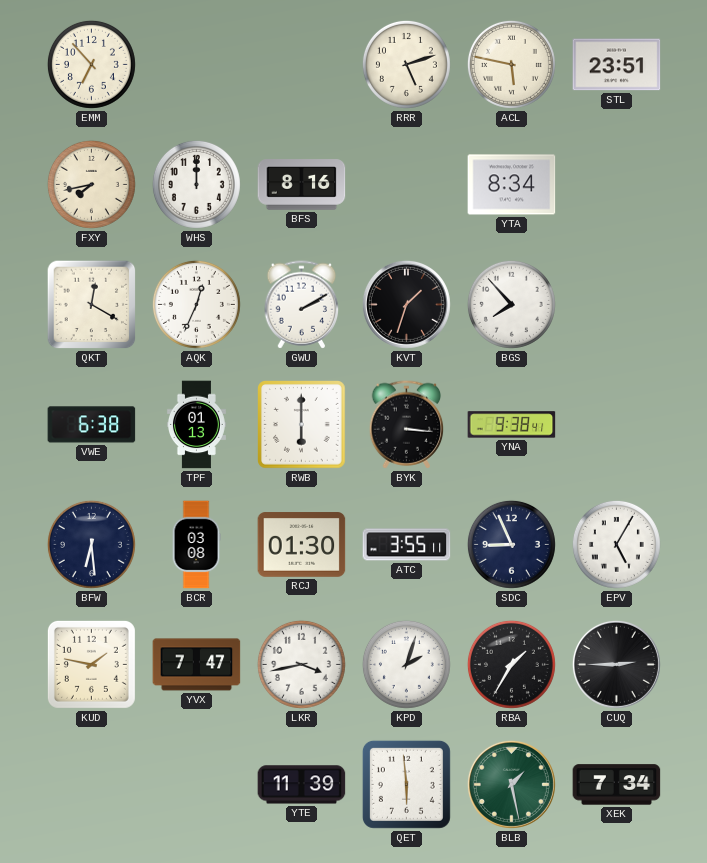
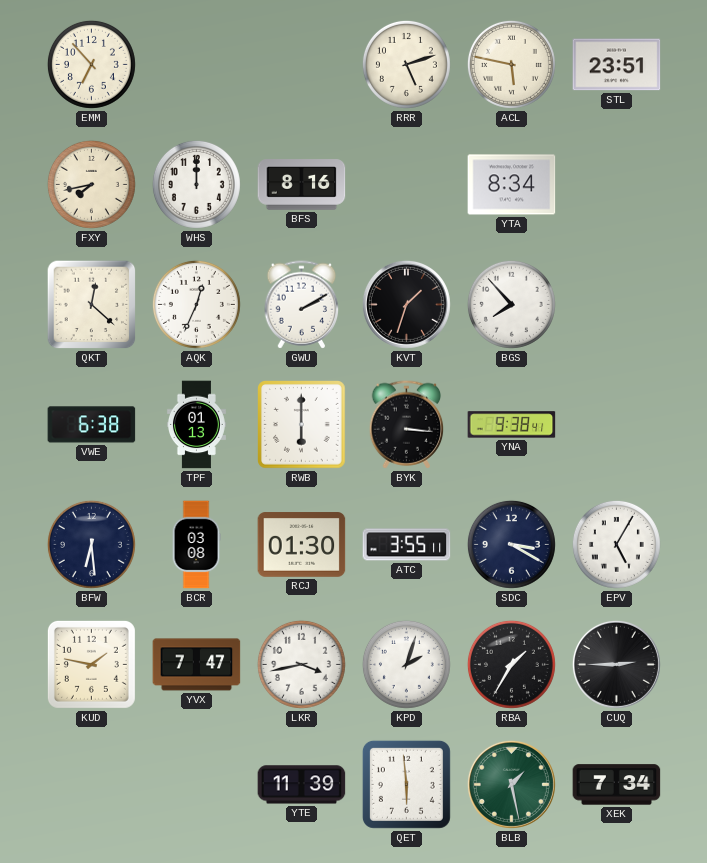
QKT: 12:20 -> 12:22 (92, 305)
SDC: 8:56 -> 3:20 (511, 544)
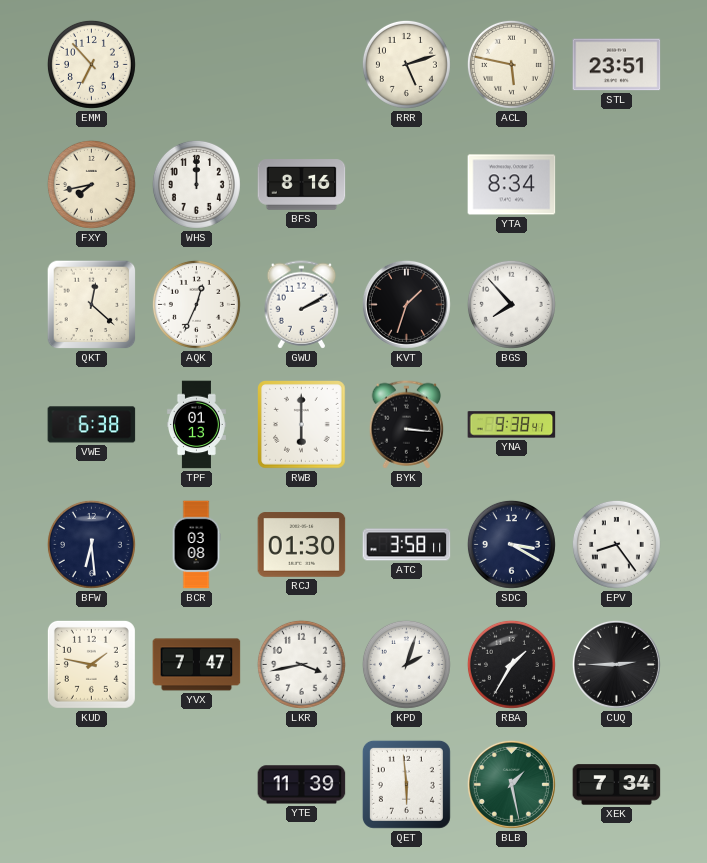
ATC: 3:55 -> 3:58 (407, 545)
EPV: 5:05 -> 8:24 (616, 544)
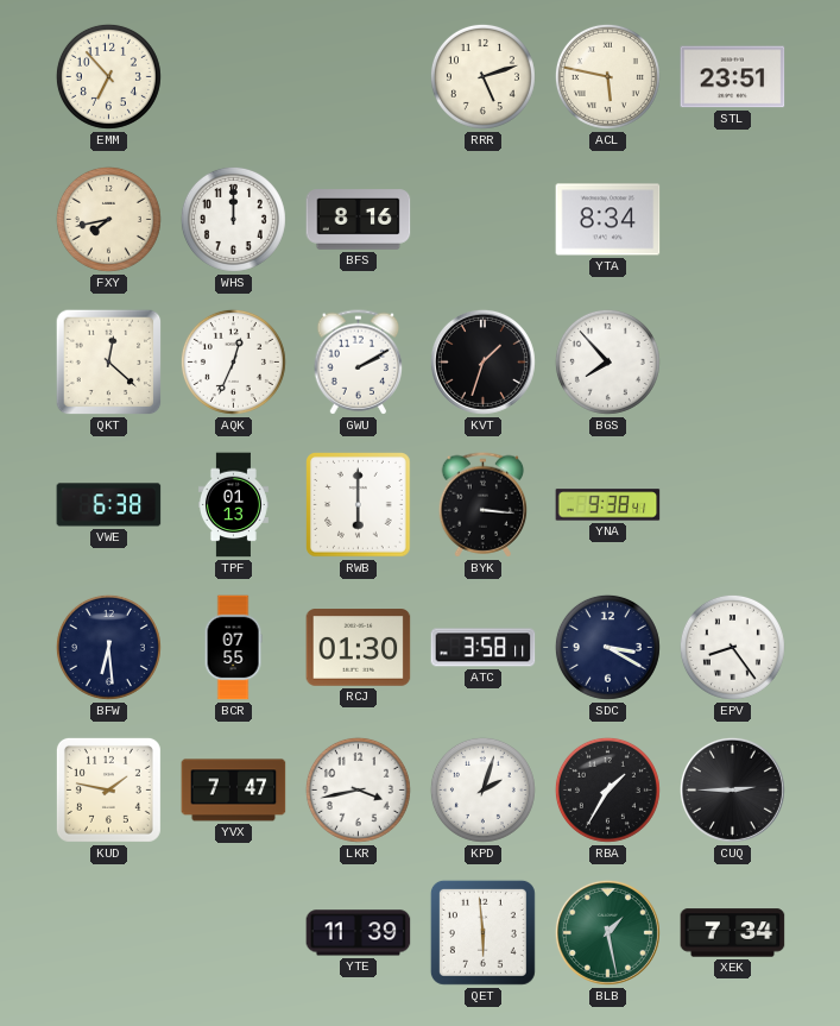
BCR: 03:08 -> 07:55 (233, 648)
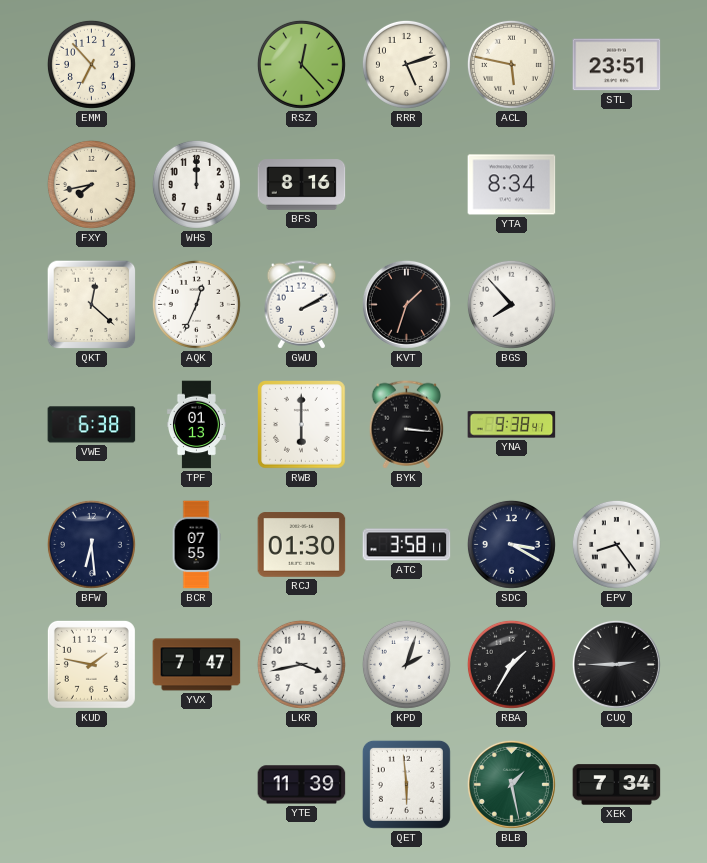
RSZ: none -> 12:23 (301, 64)
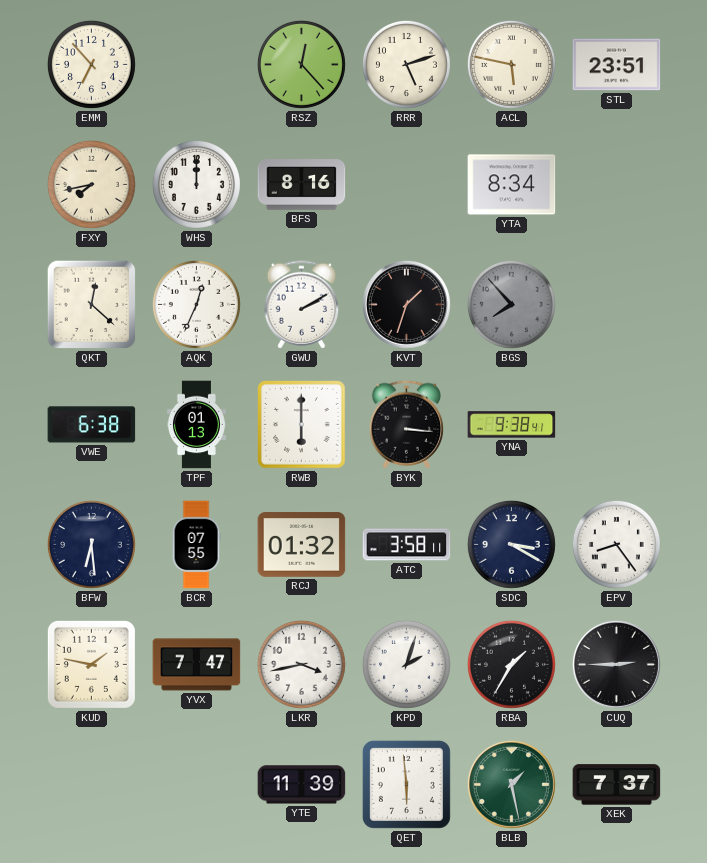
BGS dial: white -> grey (511, 304)
RCJ: 01:30 -> 01:32 (302, 545)
XEK: 7:34 -> 7:37 (617, 785)
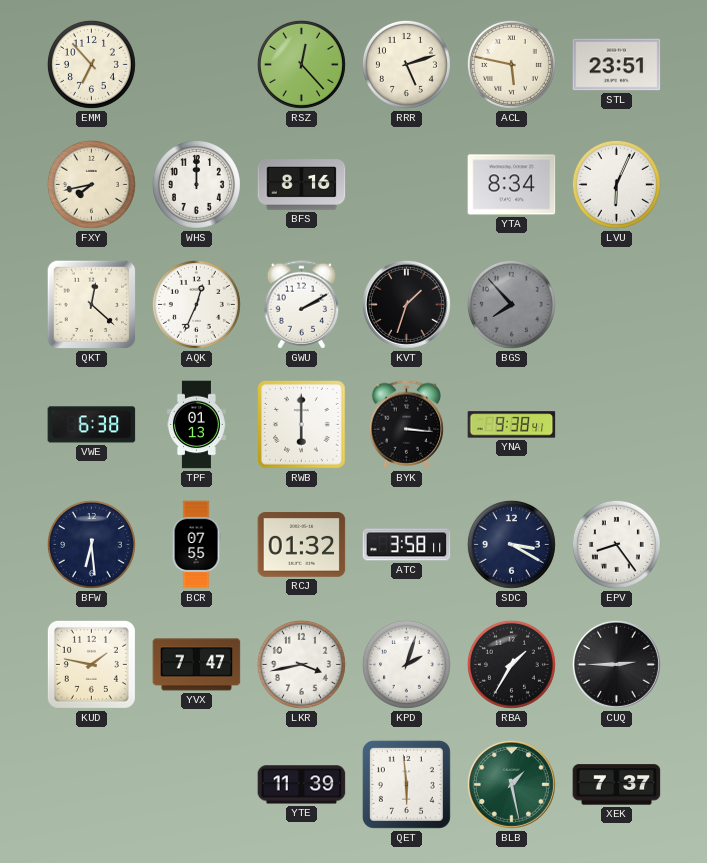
LVU: none -> 6:04 (616, 184)
